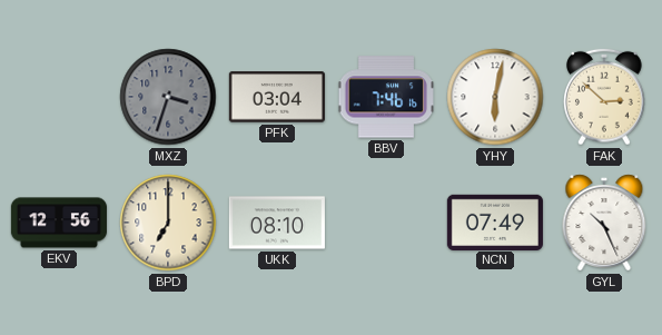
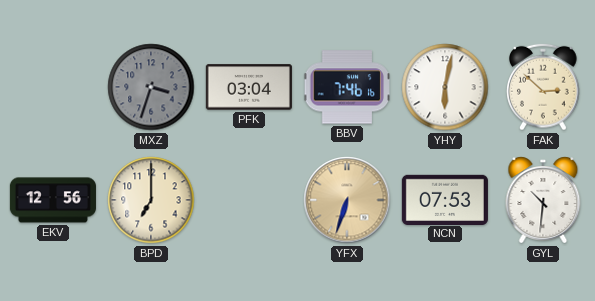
UKK: 08:10 -> none (277, 223)
YFX: none -> 6:33 (347, 200)
NCN: 07:49 -> 07:53 (445, 199)
GYL: 10:26 -> 10:31 (543, 200)
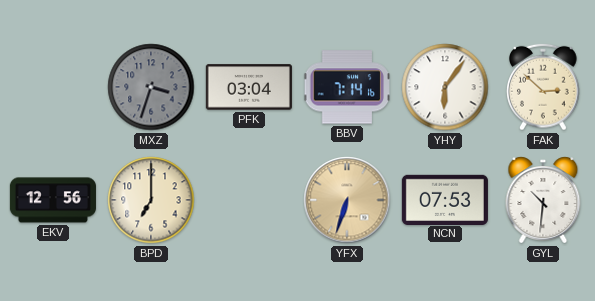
BBV: 7:46 -> 7:14 (346, 87)
YHY: 6:02 -> 6:06 (445, 87)
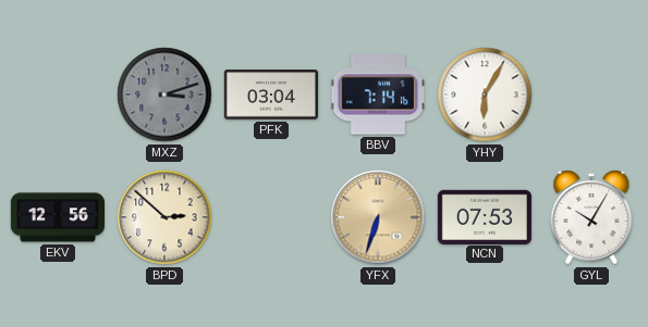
MXZ: 3:33 -> 3:12 (164, 95)
YHY: 6:06 -> 6:05 (485, 95)
FAK: 2:52 -> none (544, 87)
BPD: 7:00 -> 2:52 (164, 217)
GYL: 10:31 -> 10:05 (591, 217)
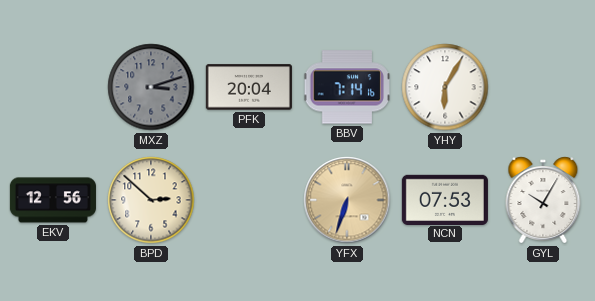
PFK: 03:04 -> 20:04 (249, 87)
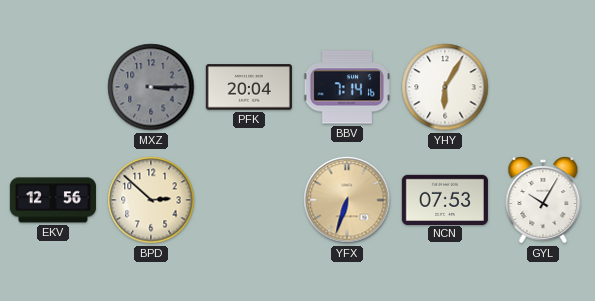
MXZ: 3:12 -> 3:15 (151, 87)
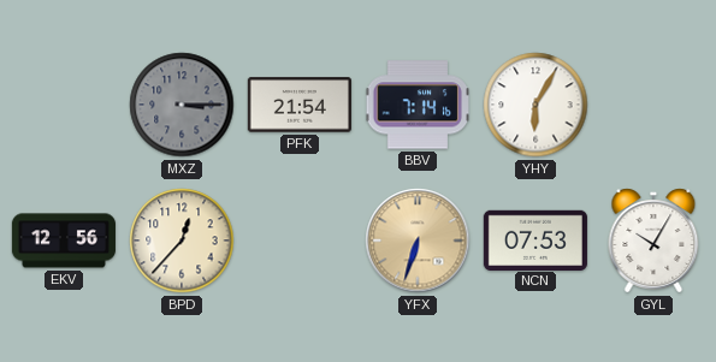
PFK: 20:04 -> 21:54 (300, 105)
BPD: 2:52 -> 12:37 (182, 241)
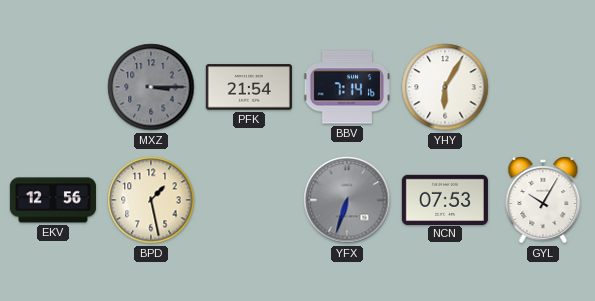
BPD: 12:37 -> 1:28 (151, 200)
YFX dial: champagne -> grey (347, 200)
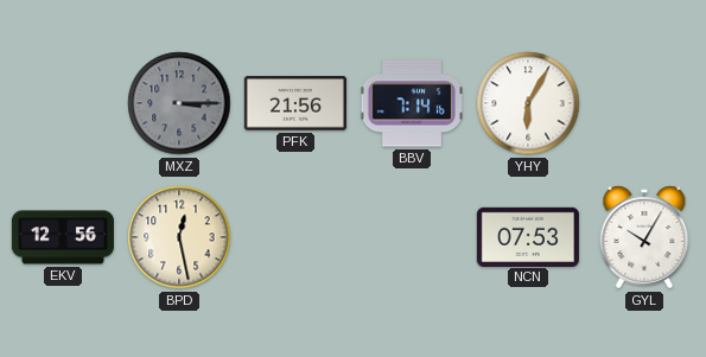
PFK: 21:54 -> 21:56 (295, 103)
BPD: 1:28 -> 12:28 (179, 237)
YFX: 6:33 -> none (347, 200)
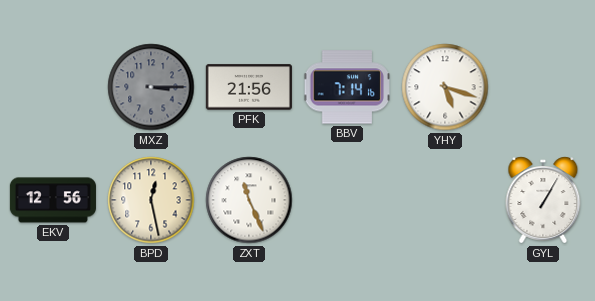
YHY: 6:05 -> 5:18 (445, 87)
ZXT: none -> 11:26 (249, 200)
NCN: 07:53 -> none (528, 236)
GYL: 10:05 -> 1:05 (543, 200)
